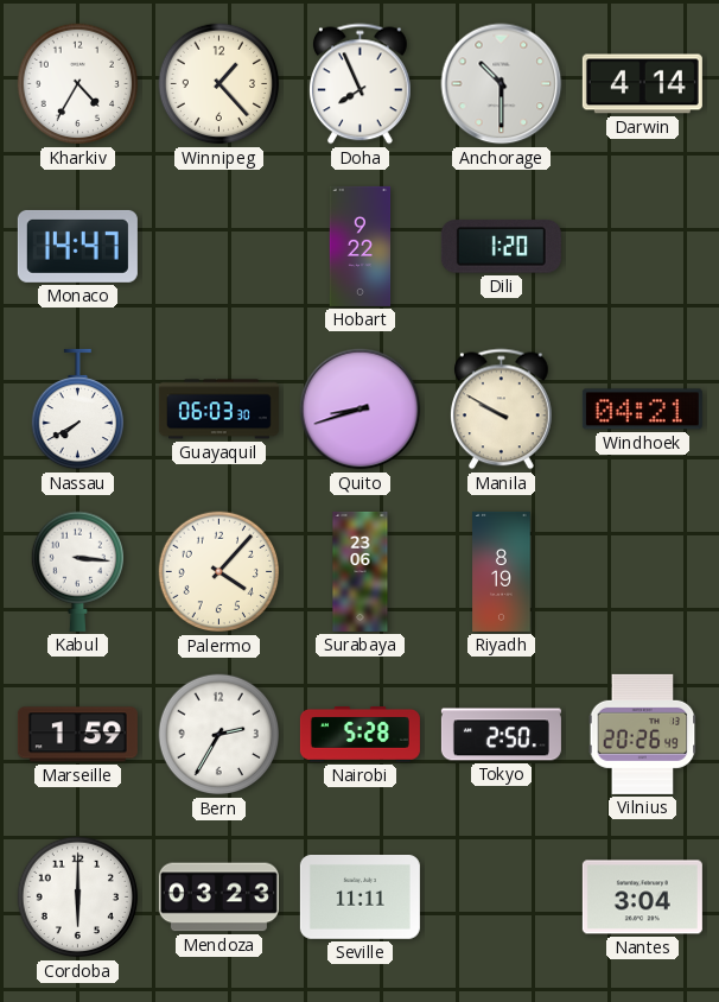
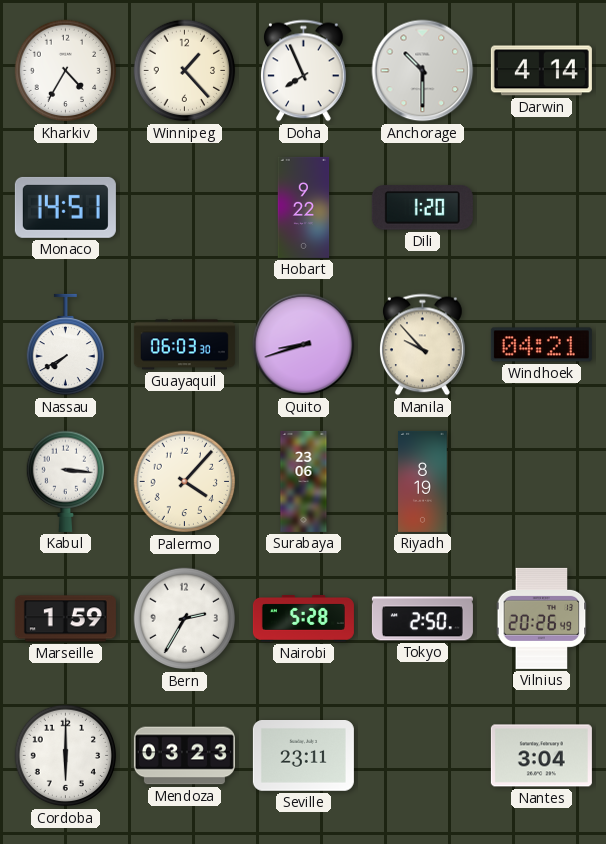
Monaco: 14:47 -> 14:51 (65, 207)
Manila: 9:50 -> 9:53 (423, 345)
Seville: 11:11 -> 23:11 (303, 756)
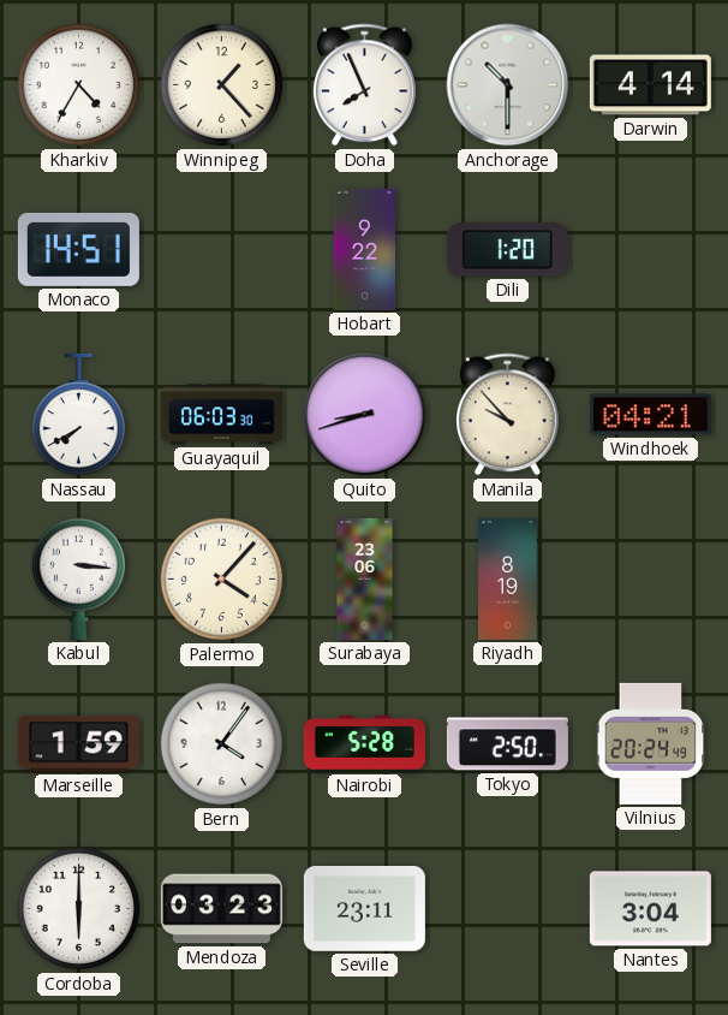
Bern: 2:35 -> 4:06 (222, 744)
Vilnius: 20:26 -> 20:24 (651, 743)
